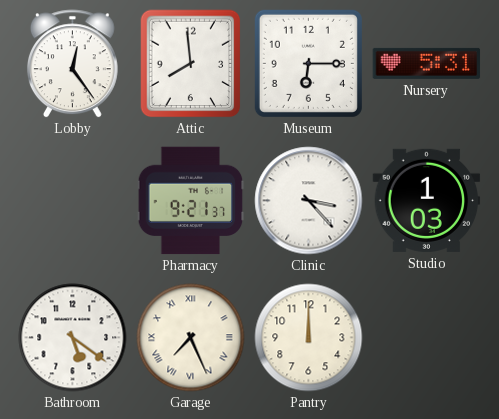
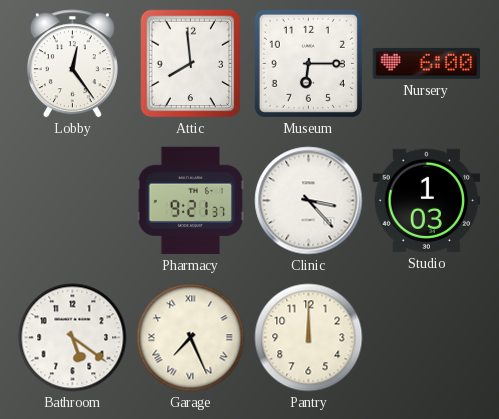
Nursery: 5:31 -> 6:00 (427, 63)
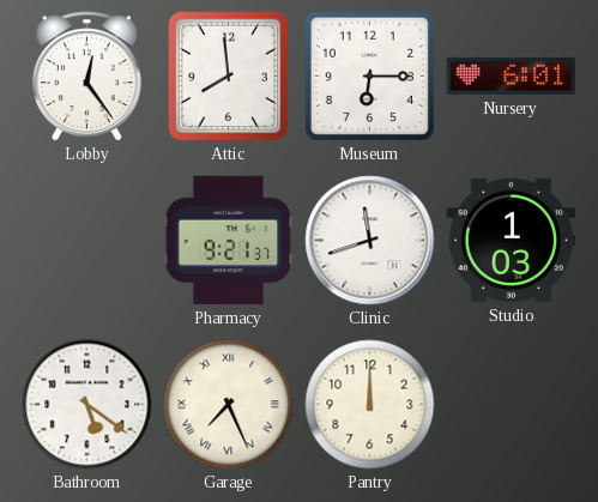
Nursery: 6:00 -> 6:01 (512, 75)
Clinic: 3:23 -> 11:42 (370, 241)
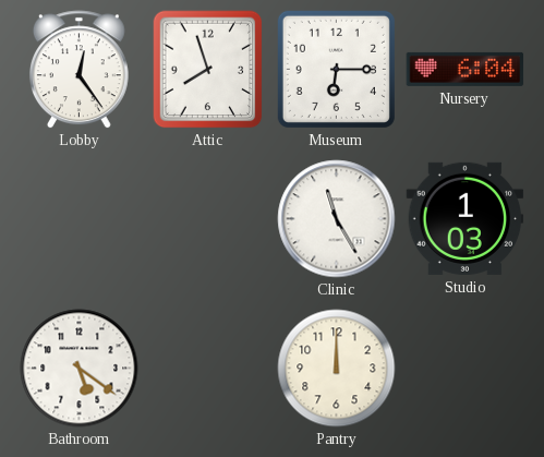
Attic: 7:59 -> 7:57 (208, 70)
Nursery: 6:01 -> 6:04 (466, 69)
Pharmacy: 9:21 -> none (229, 241)
Clinic: 11:42 -> 11:25 (337, 219)
Garage: 7:26 -> none (229, 405)
